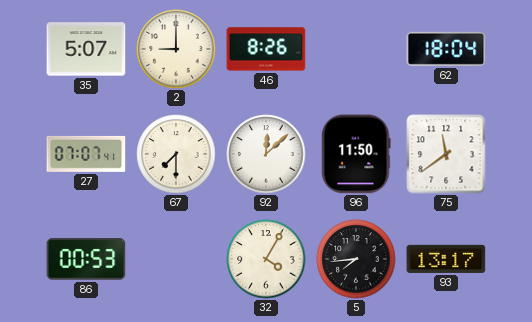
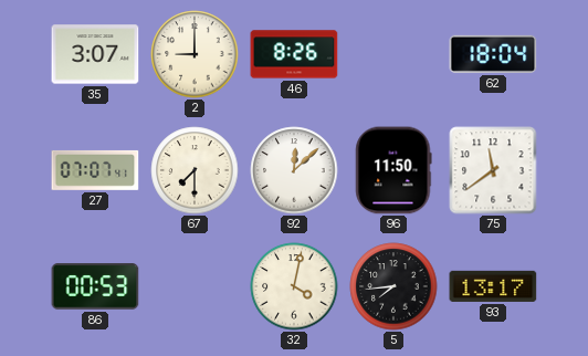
35: 5:07 -> 3:07 (95, 54)
32: 4:05 -> 4:02 (294, 286)
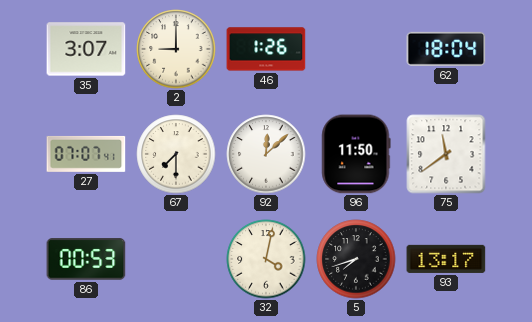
46: 8:26 -> 1:26 (266, 49)
5: 7:44 -> 7:42 (356, 259)
